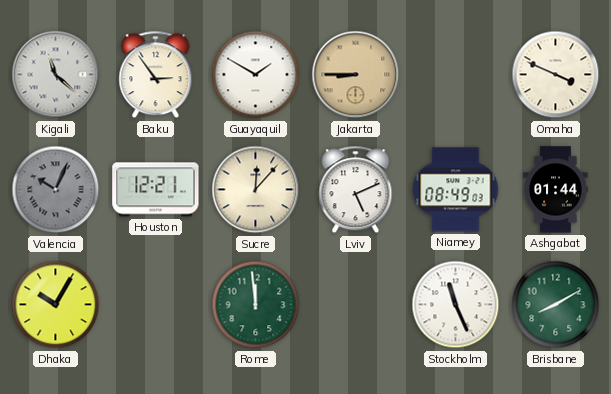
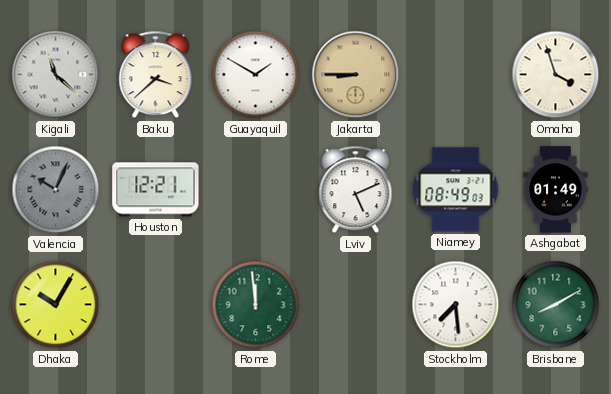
Baku: 2:54 -> 3:38 (156, 75)
Omaha: 3:49 -> 3:57 (556, 75)
Sucre: 12:07 -> none (256, 190)
Ashgabat: 01:44 -> 01:49 (556, 190)
Stockholm: 11:26 -> 7:29 (456, 305)
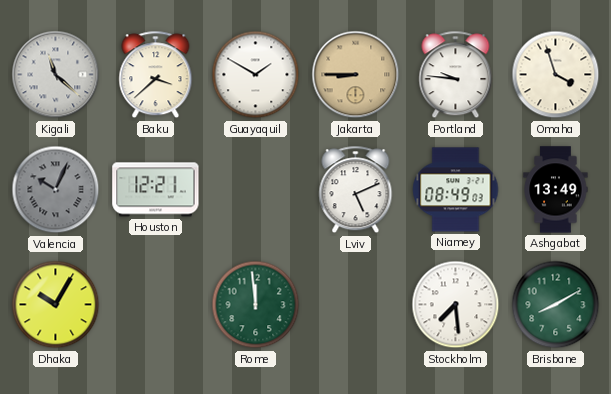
Portland: none -> 9:46 (456, 75)
Ashgabat: 01:49 -> 13:49 (556, 190)
